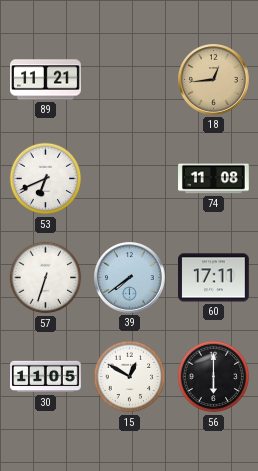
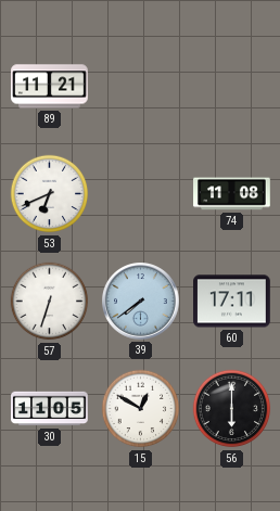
18: 12:44 -> none (214, 80)
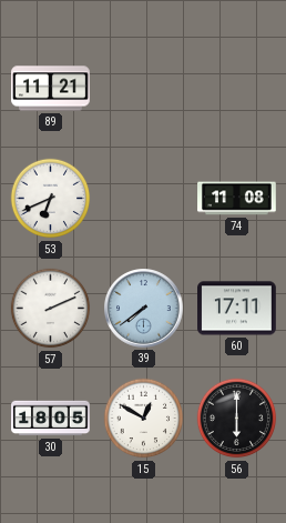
57: 6:33 -> 2:11 (51, 309)
30: 11:05 -> 18:05 (51, 419)
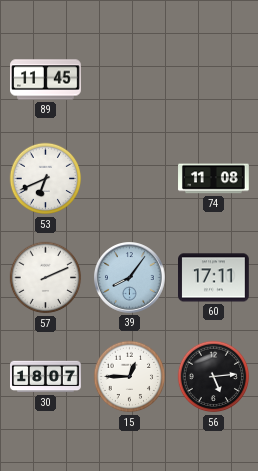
89: 11:21 -> 11:45 (46, 80)
39: 7:39 -> 8:06 (130, 278)
30: 18:05 -> 18:07 (46, 377)
15: 12:50 -> 12:45 (130, 377)
56: 6:00 -> 5:14 (214, 377)
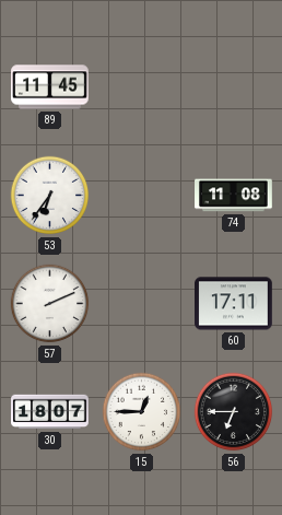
53: 6:41 -> 6:36 (50, 196)
39: 8:06 -> none (130, 278)
56: 5:14 -> 6:45 (234, 412)
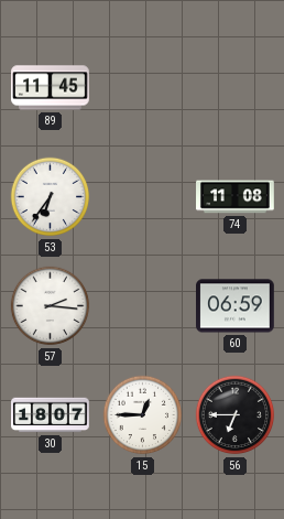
57: 2:11 -> 2:16 (51, 306)
60: 17:11 -> 06:59 (236, 306)
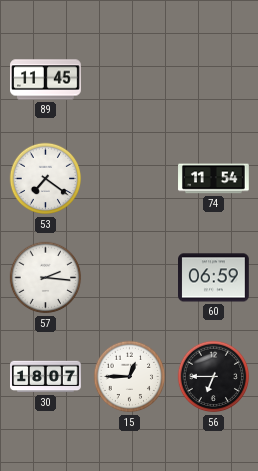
53: 6:36 -> 7:21 (46, 179)
74: 11:08 -> 11:54 (214, 179)
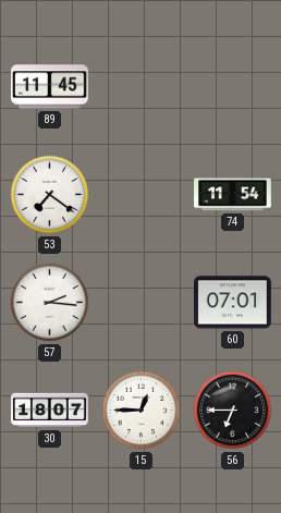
60: 06:59 -> 07:01 (233, 303)
